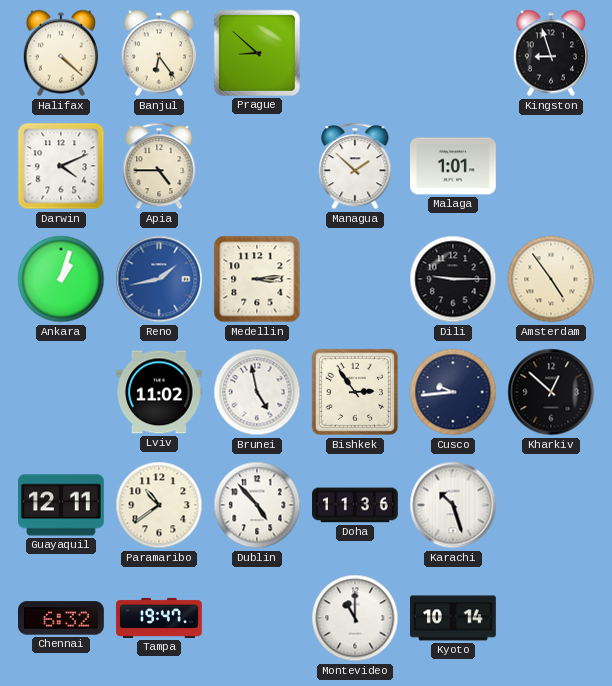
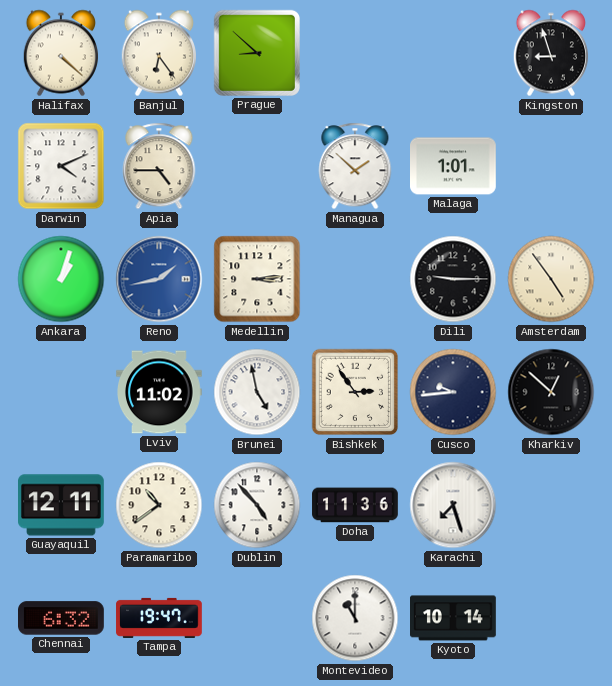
Karachi: 10:27 -> 7:27 (453, 505)
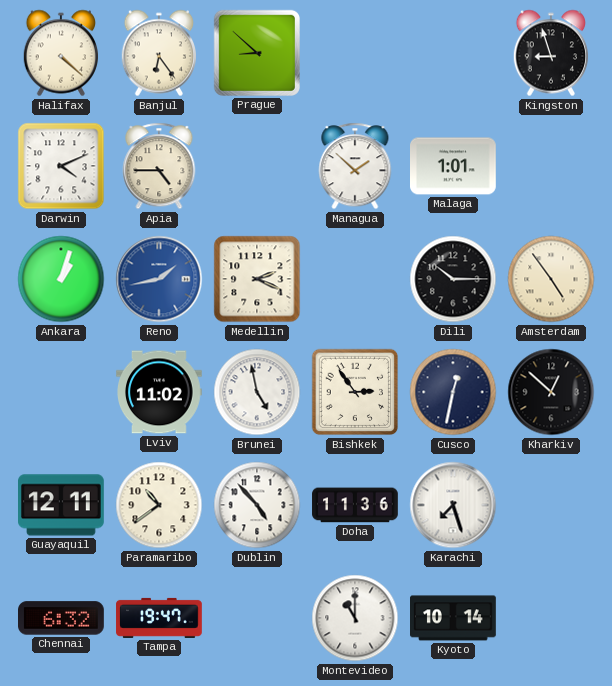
Medellin: 3:14 -> 2:19 (257, 279)
Dili: 9:15 -> 10:15 (453, 279)
Cusco: 9:44 -> 12:32 (453, 392)
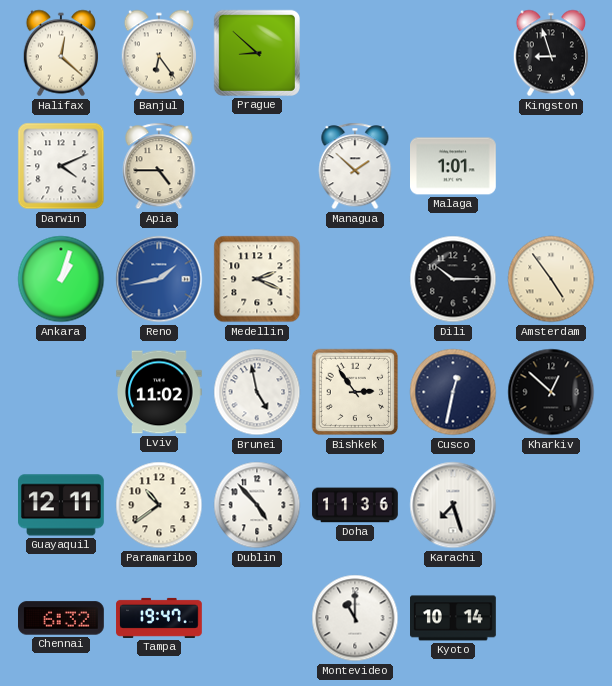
Halifax: 4:22 -> 12:22 (60, 53)
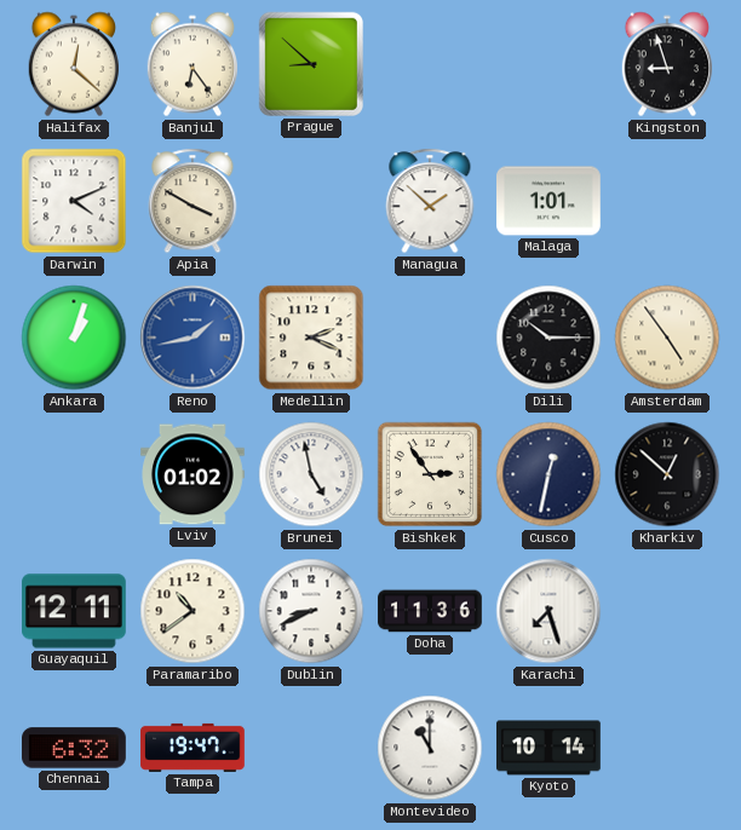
Apia: 4:45 -> 3:50 (193, 201)
Lviv: 11:02 -> 01:02 (194, 474)
Dublin: 4:53 -> 8:41 (311, 611)
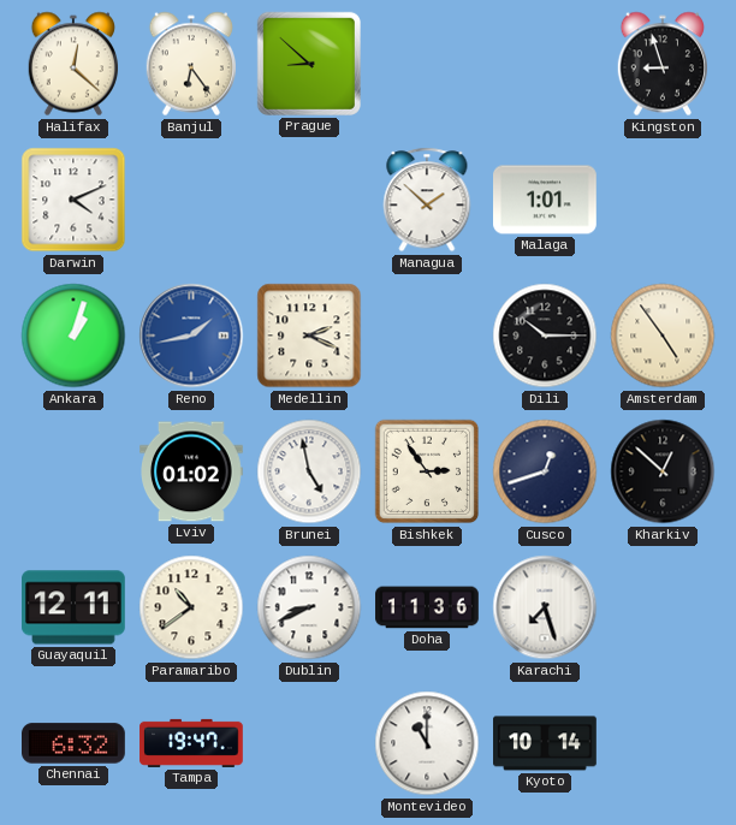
Apia: 3:50 -> none (193, 201)
Cusco: 12:32 -> 12:42 (545, 471)
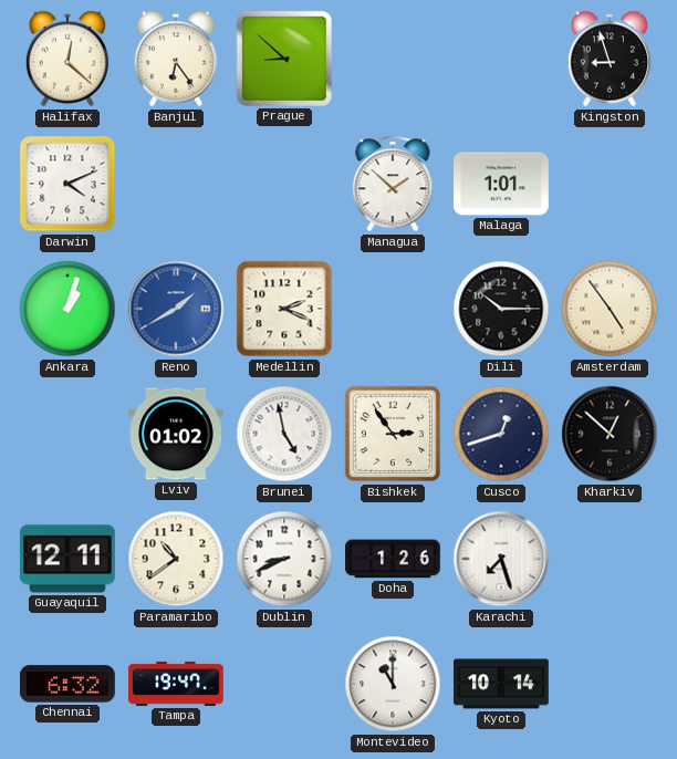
Reno: 1:43 -> 1:40 (176, 309)
Doha: 11:36 -> 1:26 (393, 559)
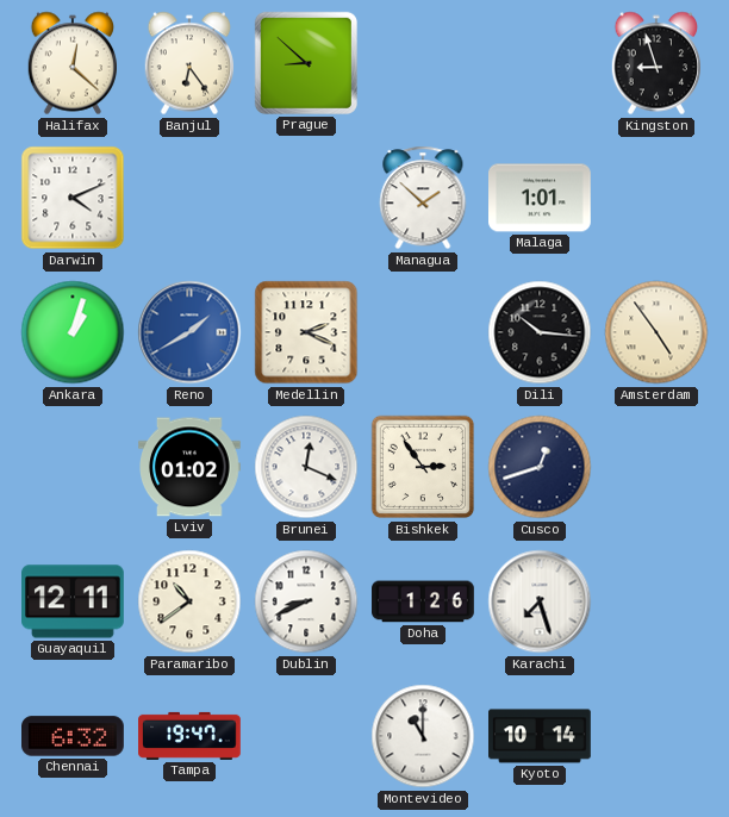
Dili: 10:15 -> 10:16 (540, 332)
Brunei: 4:58 -> 12:19 (306, 467)
Kharkiv: 12:52 -> none (610, 434)
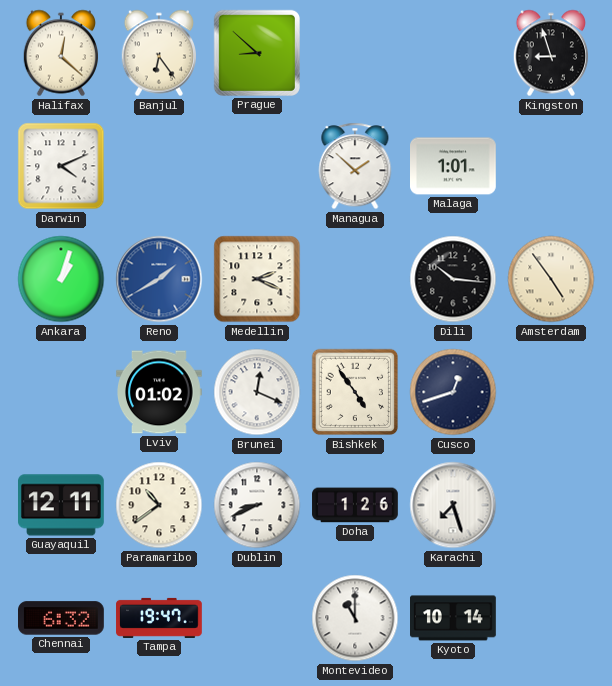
Bishkek: 2:54 -> 4:54 (355, 392)
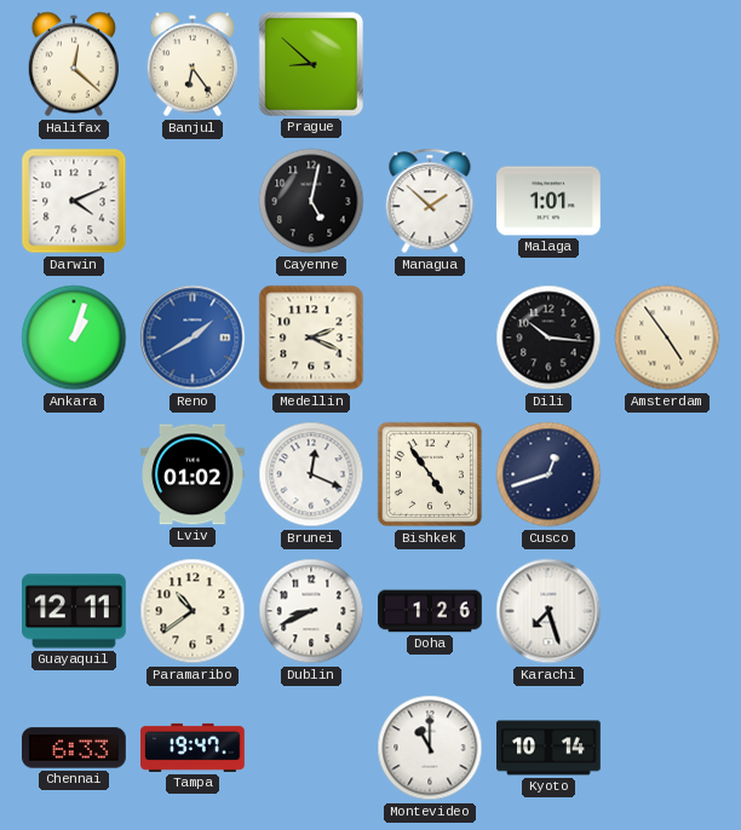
Kingston: 8:57 -> none (550, 53)
Cayenne: none -> 5:02 (311, 201)
Chennai: 6:32 -> 6:33 (75, 748)
